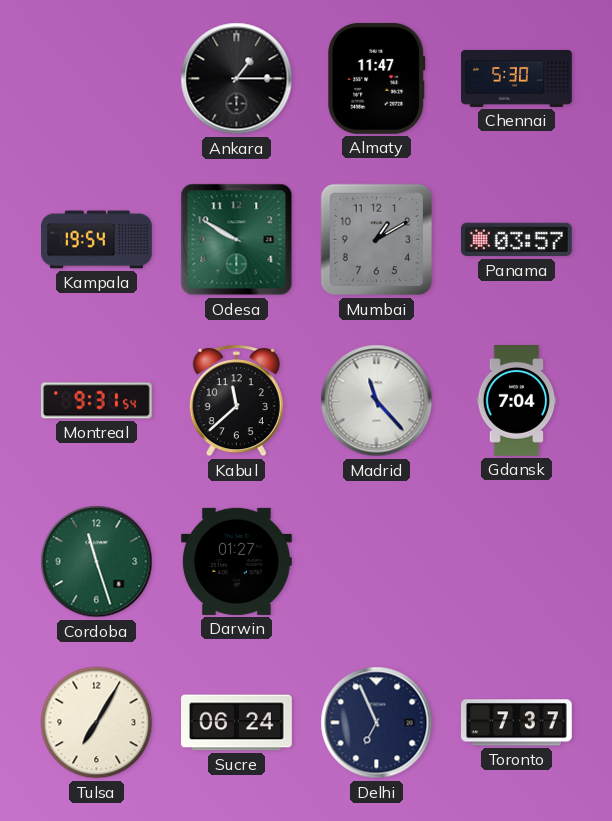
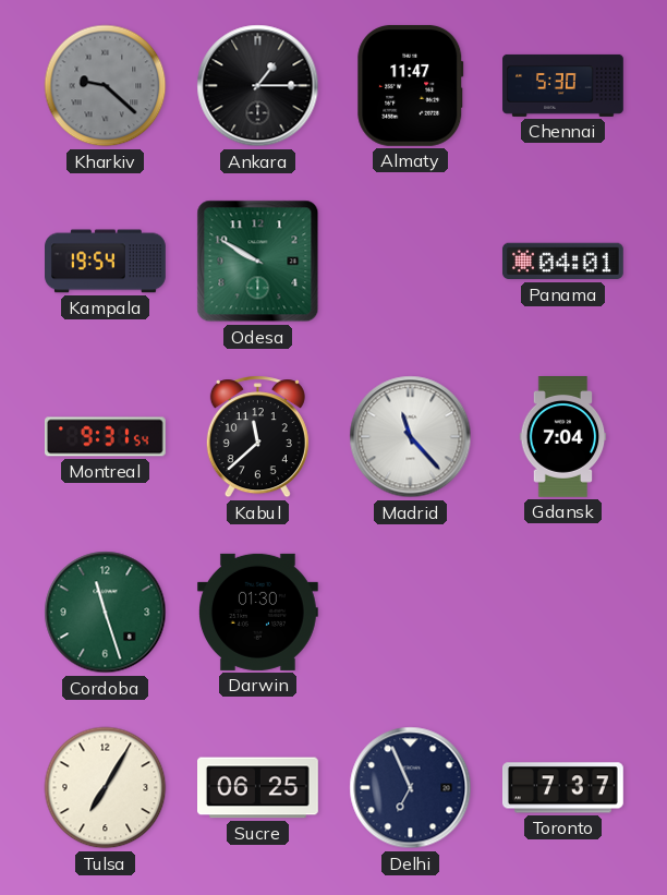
Kharkiv: none -> 9:22 (106, 86)
Mumbai: 1:10 -> none (377, 240)
Panama: 03:57 -> 04:01 (562, 262)
Darwin: 01:27 -> 01:30 (257, 612)
Sucre: 06:24 -> 06:25 (258, 788)
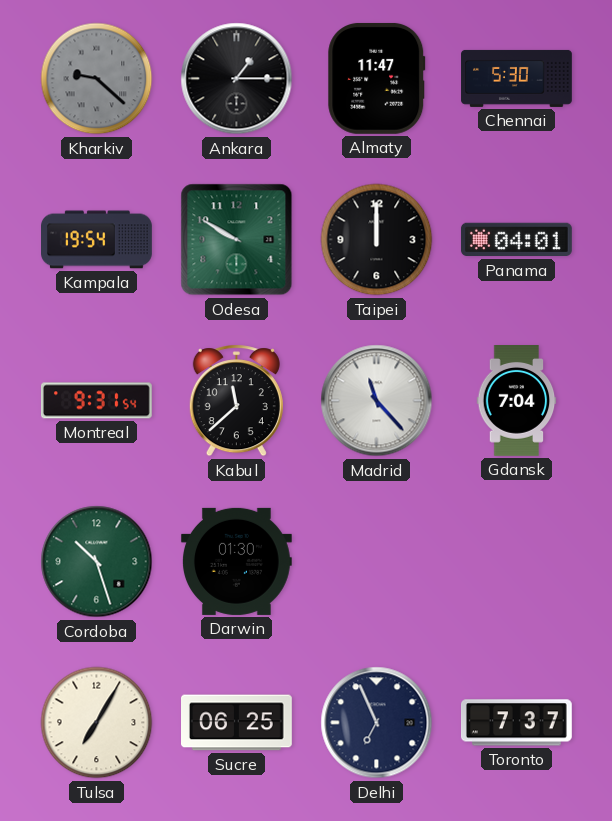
Taipei: none -> 12:00 (377, 240)
Cordoba: 11:27 -> 10:27 (97, 562)
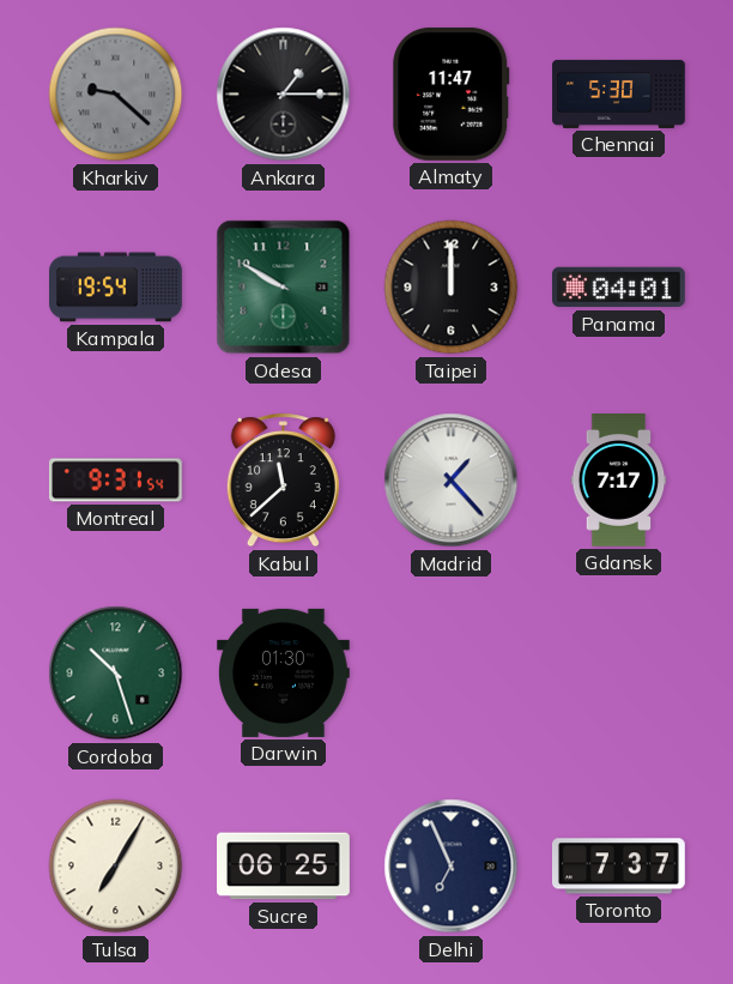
Madrid: 11:23 -> 1:23 (452, 481)
Gdansk: 7:04 -> 7:17 (619, 481)
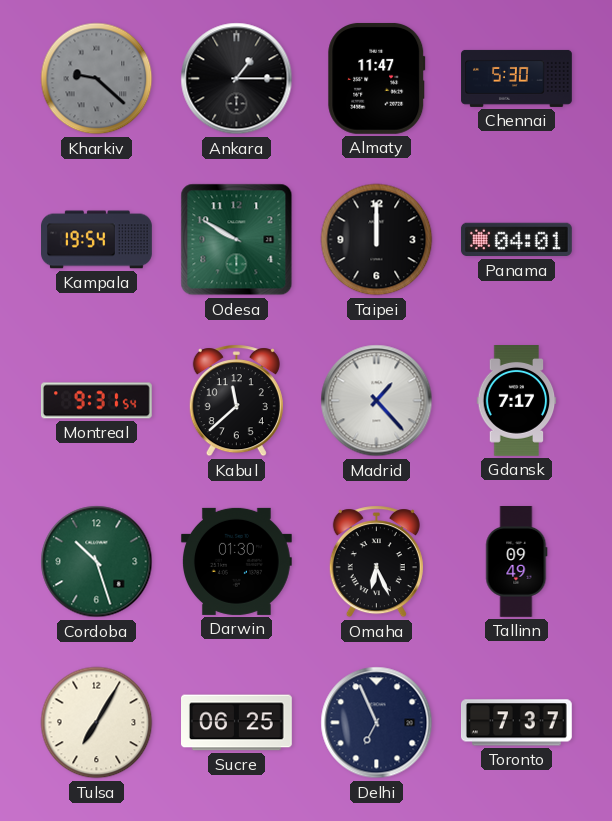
Omaha: none -> 6:26 (376, 562)
Tallinn: none -> 09:49 (517, 562)
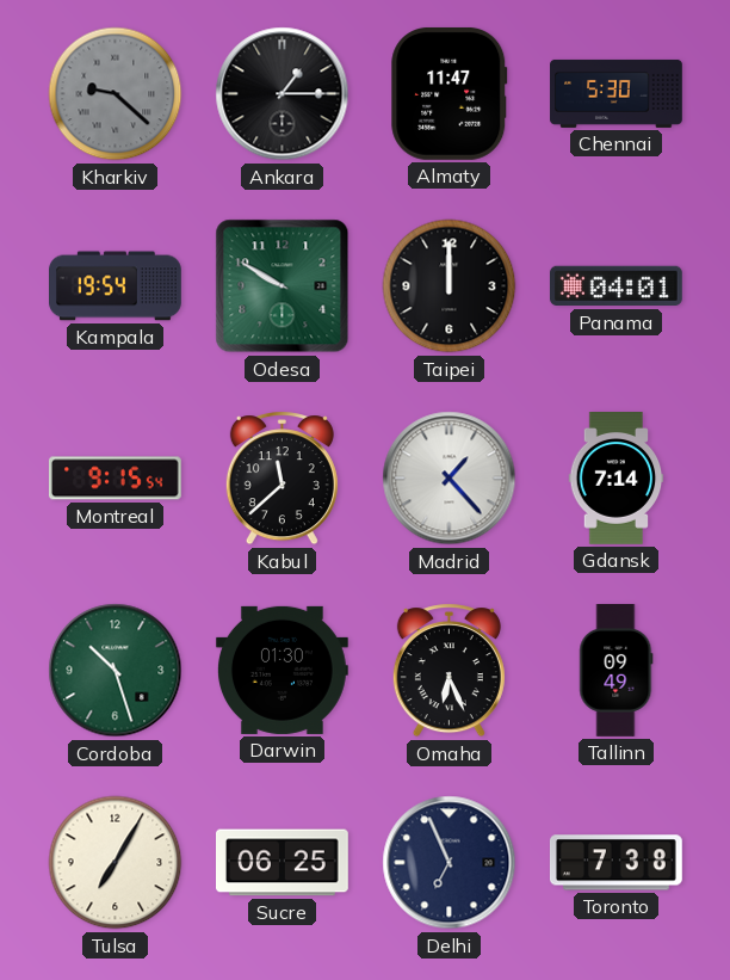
Montreal: 9:31 -> 9:15 (115, 479)
Gdansk: 7:17 -> 7:14 (617, 479)
Toronto: 7:37 -> 7:38 (617, 863)
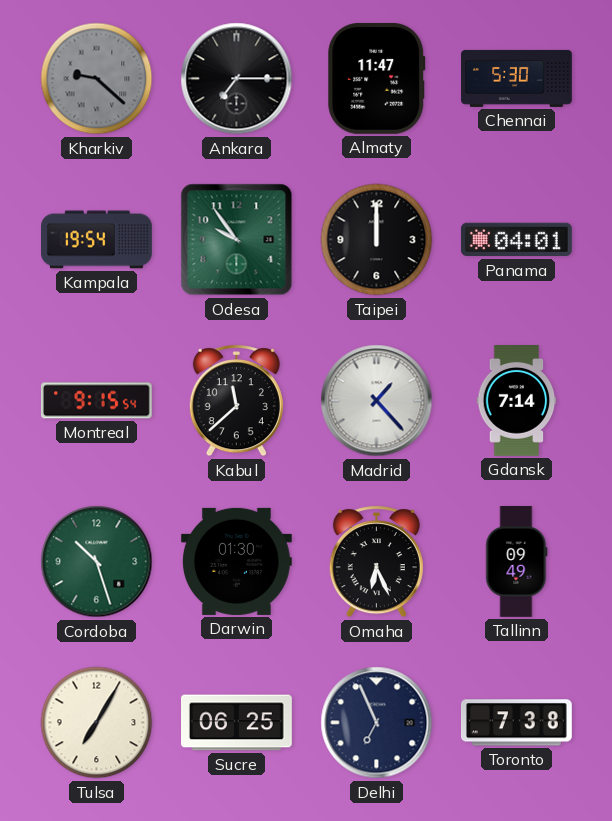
Ankara: 1:15 -> 7:15 (237, 79)
Odesa: 9:50 -> 9:54 (237, 240)
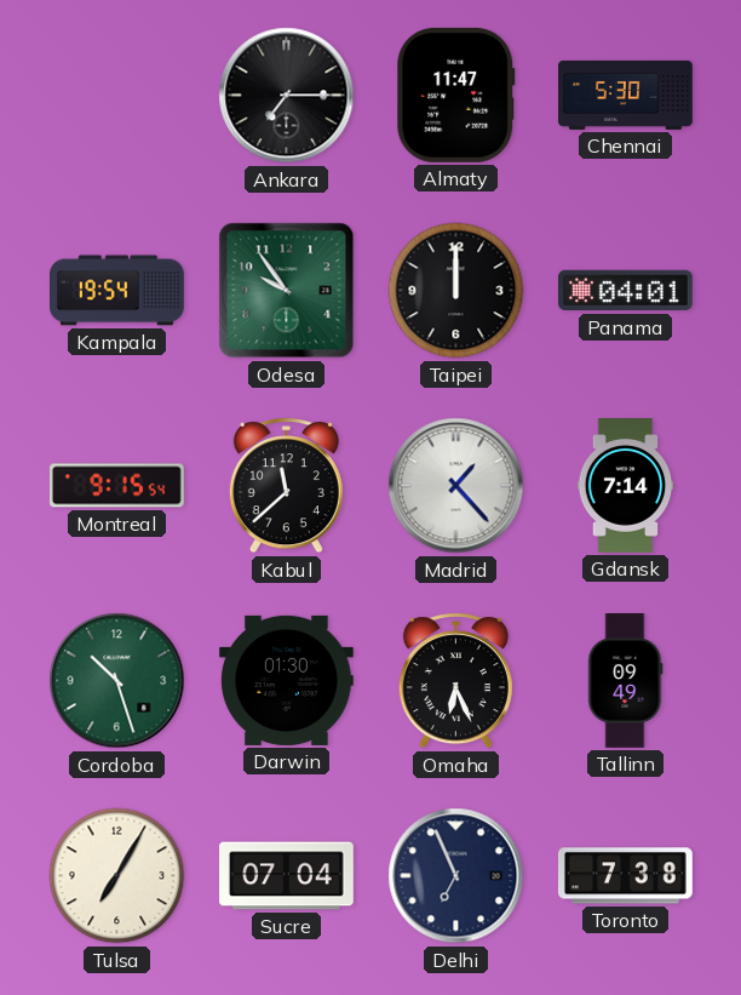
Kharkiv: 9:22 -> none (97, 79)
Sucre: 06:25 -> 07:04 (287, 876)
